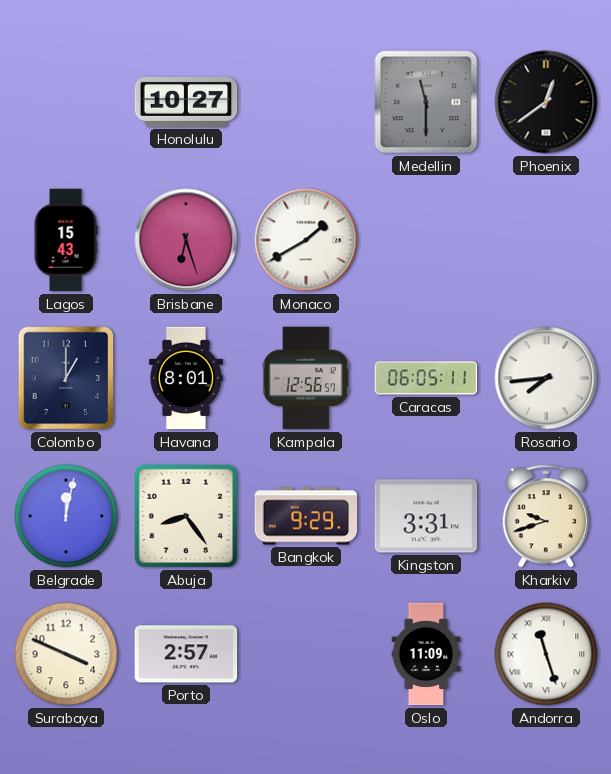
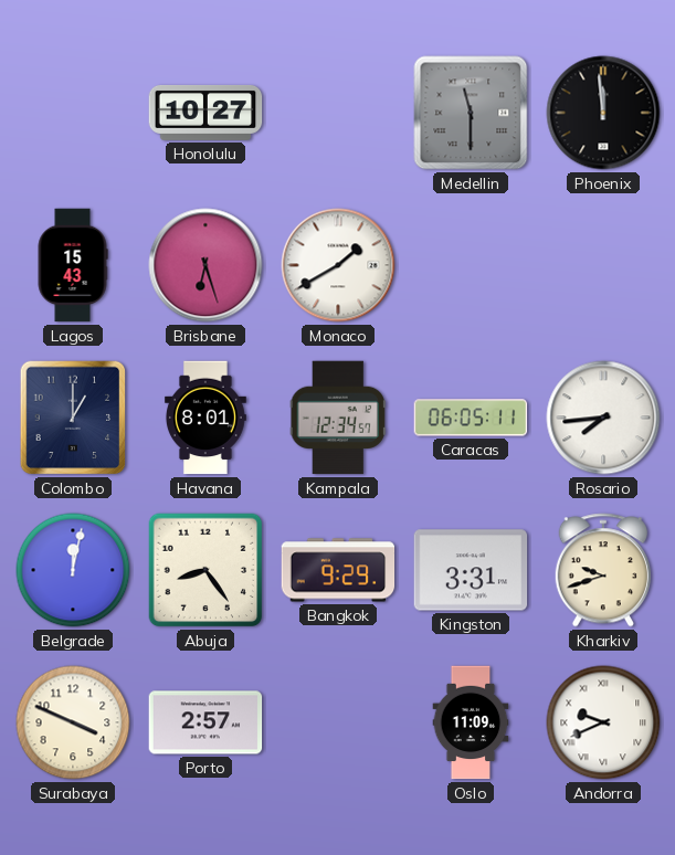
Phoenix: 12:39 -> 11:59 (603, 113)
Kampala: 12:56 -> 12:34 (338, 418)
Andorra: 11:27 -> 9:41 (603, 722)
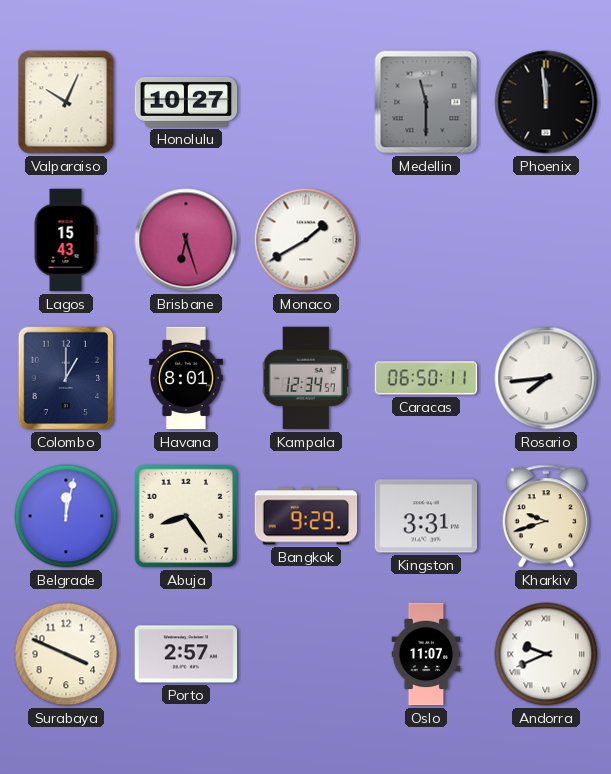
Valparaiso: none -> 10:04 (66, 102)
Caracas: 06:05 -> 06:50 (426, 378)
Oslo: 11:09 -> 11:07 (426, 654)
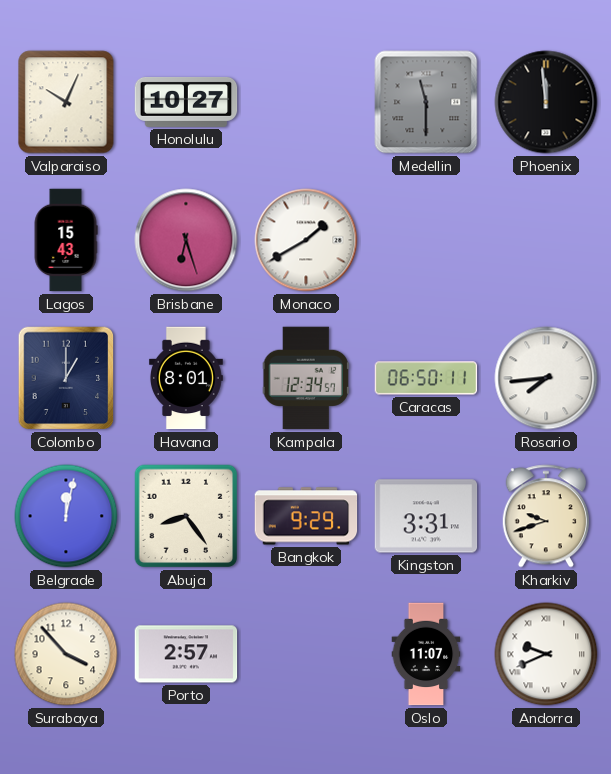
Surabaya: 3:49 -> 3:53 (66, 654)
